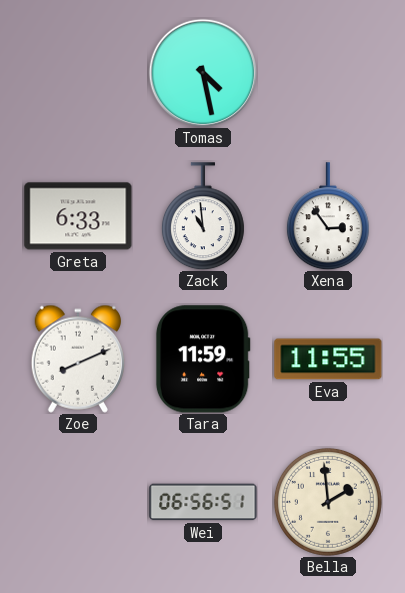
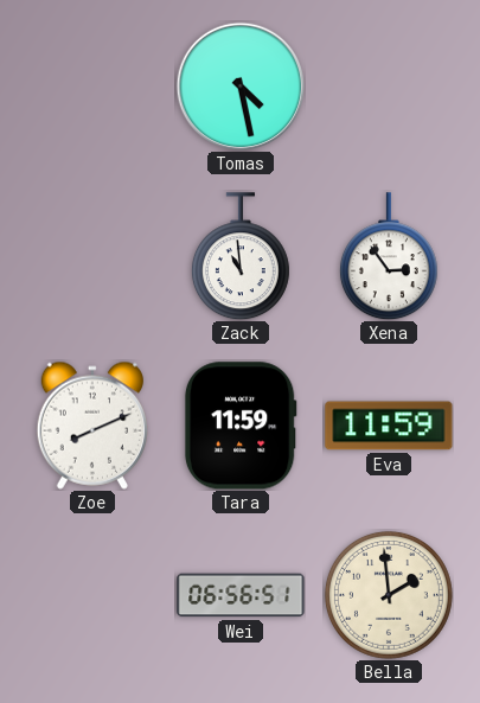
Greta: 6:33 -> none (78, 216)
Eva: 11:55 -> 11:59 (389, 426)
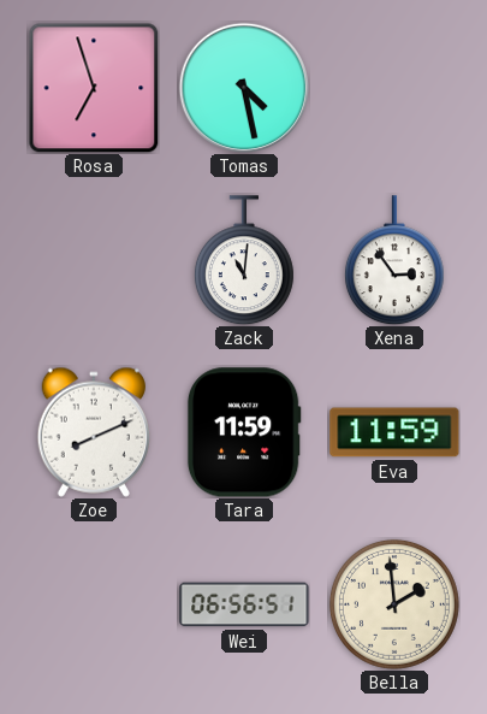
Rosa: none -> 6:57 (94, 88)
Zack: 10:59 -> 11:01 (244, 260)
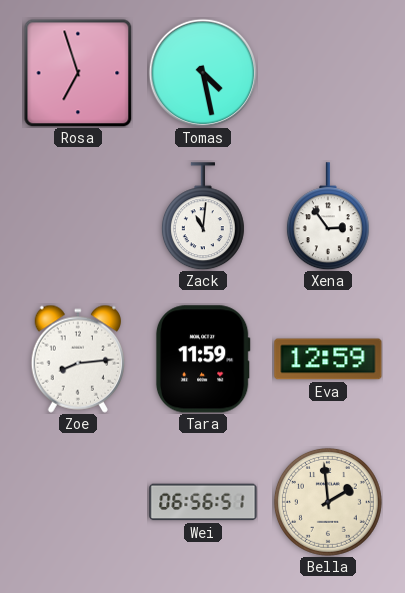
Zoe: 8:11 -> 8:14 (77, 359)
Eva: 11:59 -> 12:59 (328, 359)
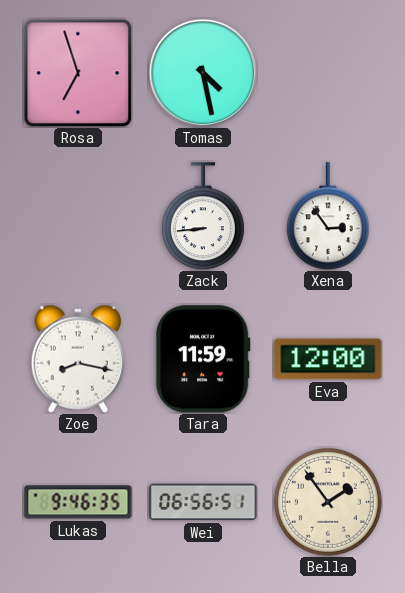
Zack: 11:01 -> 8:44 (203, 216)
Zoe: 8:14 -> 8:17 (77, 359)
Eva: 12:59 -> 12:00 (328, 359)
Lukas: none -> 9:46 (78, 502)
Bella: 1:59 -> 1:54 (328, 502)
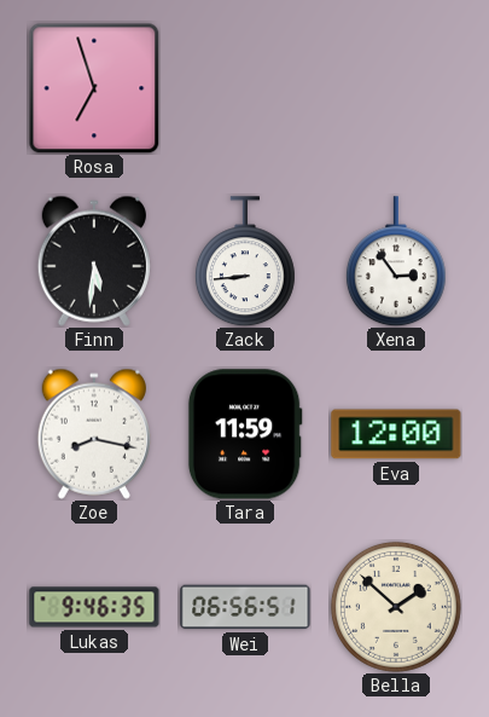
Tomas: 4:28 -> none (203, 73)
Finn: none -> 5:31 (93, 261)
Bella: 1:54 -> 1:52 (396, 607)
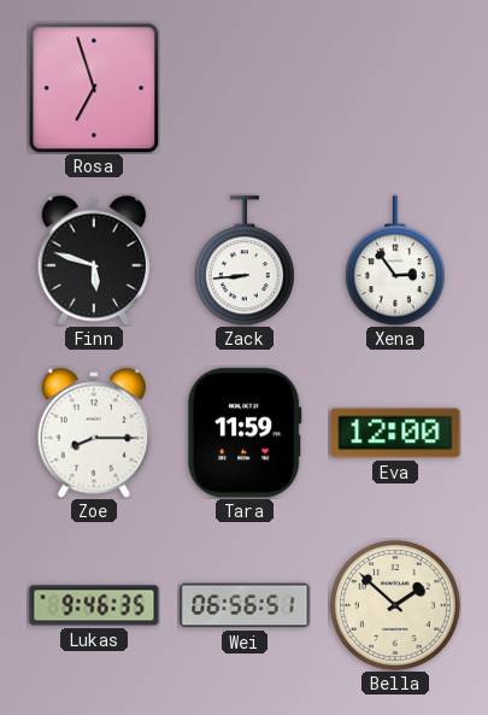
Finn: 5:31 -> 5:48 (93, 260)
Zoe: 8:17 -> 8:15 (93, 433)
